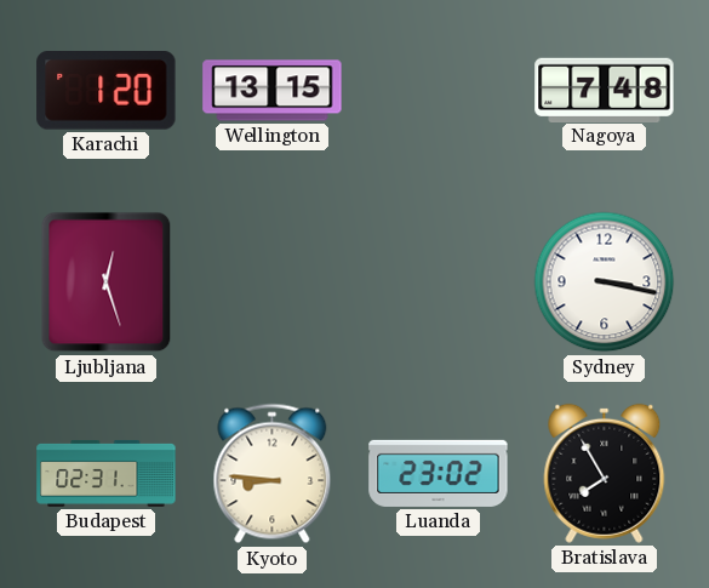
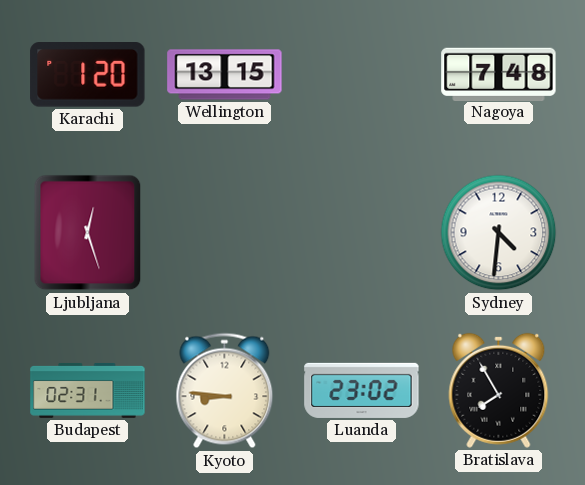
Sydney: 3:17 -> 4:31 (499, 233)
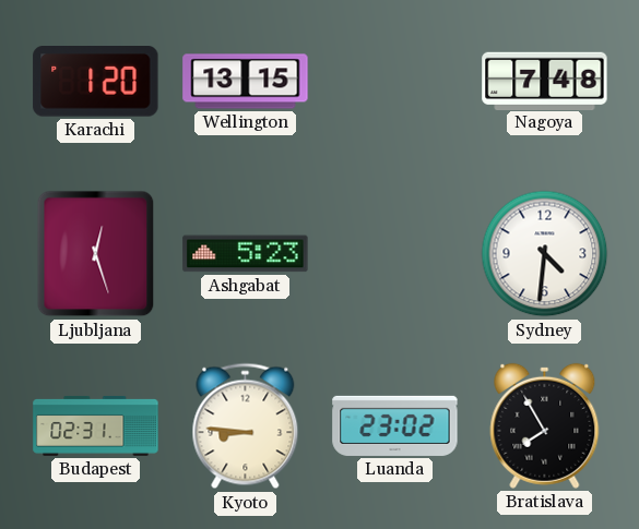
Ashgabat: none -> 5:23 (246, 254)
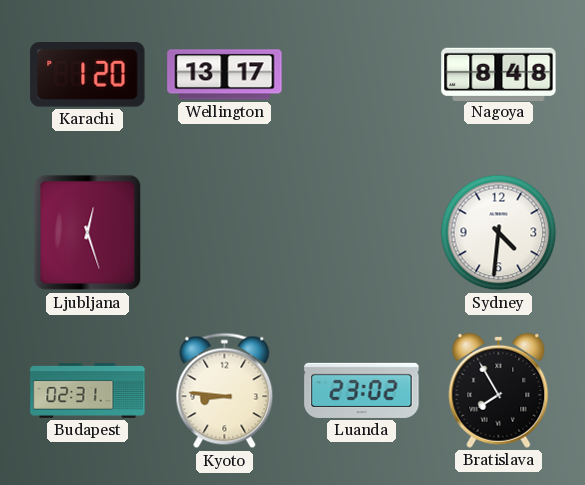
Wellington: 13:15 -> 13:17 (225, 75)
Nagoya: 7:48 -> 8:48 (499, 74)
Ashgabat: 5:23 -> none (246, 254)
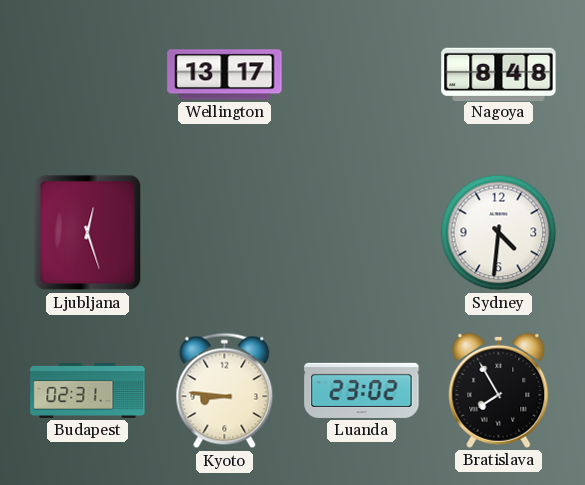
Karachi: 1:20 -> none (88, 75)
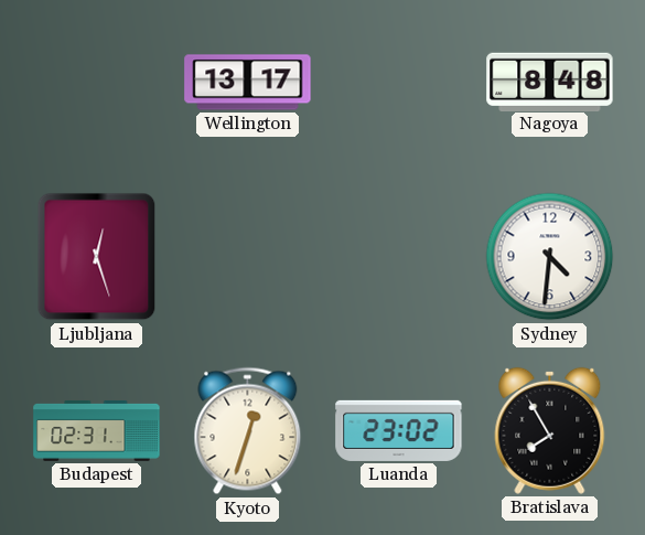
Kyoto: 8:46 -> 12:33 (248, 431)
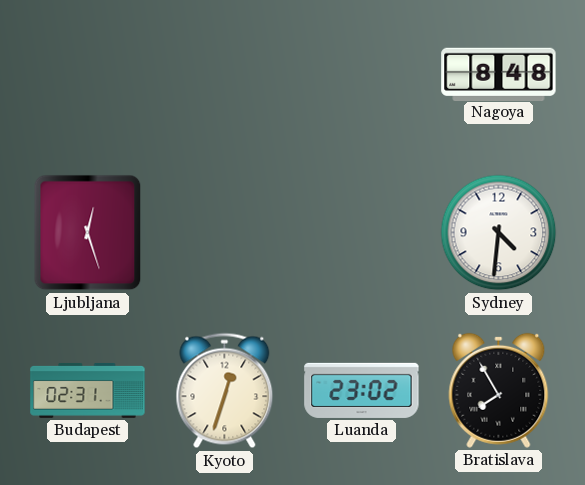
Wellington: 13:17 -> none (248, 83)
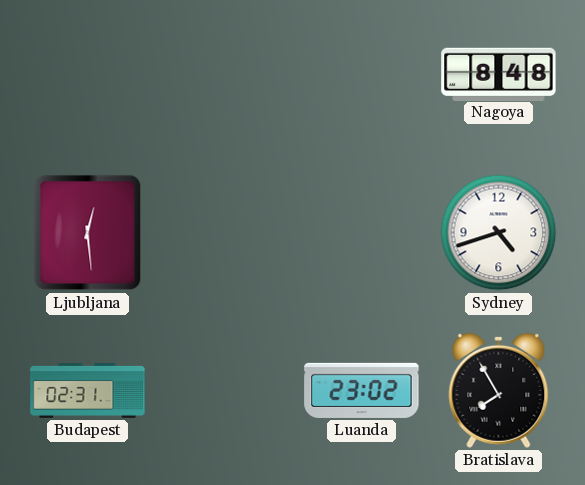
Ljubljana: 12:27 -> 12:29 (88, 233)
Sydney: 4:31 -> 4:42 (499, 233)
Kyoto: 12:33 -> none (225, 391)
